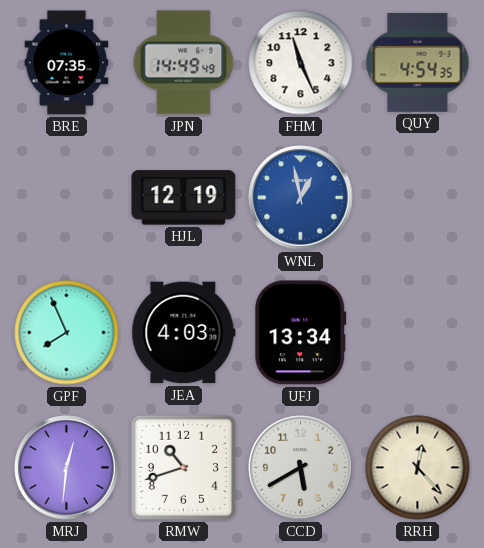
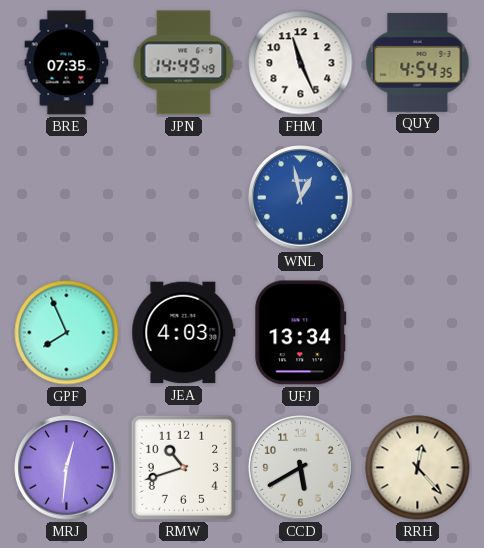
HJL: 12:19 -> none (184, 198)
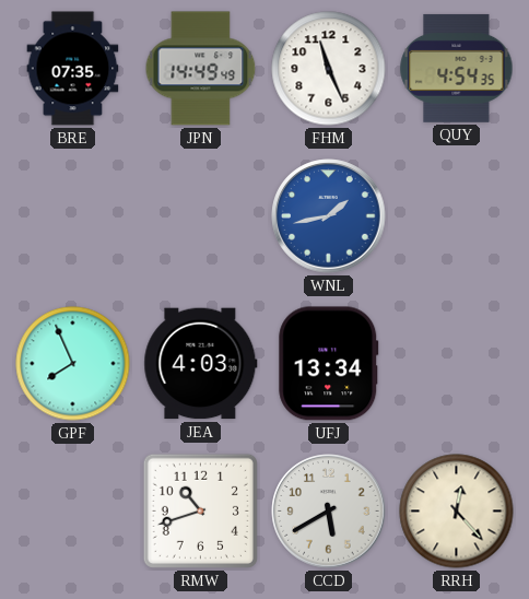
WNL: 12:58 -> 1:43 (329, 216)
MRJ: 12:31 -> none (67, 468)
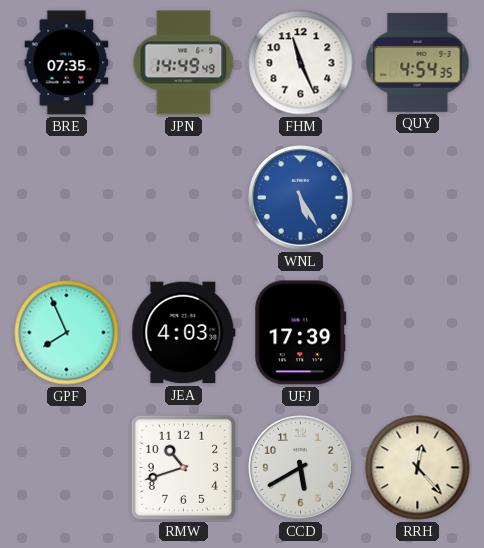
WNL: 1:43 -> 5:25 (301, 198)
UFJ: 13:34 -> 17:39 (301, 333)
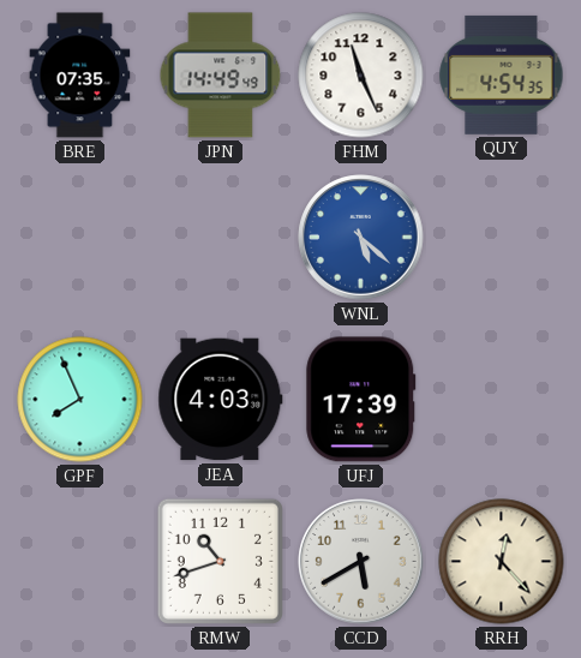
WNL: 5:25 -> 5:22 (361, 238)
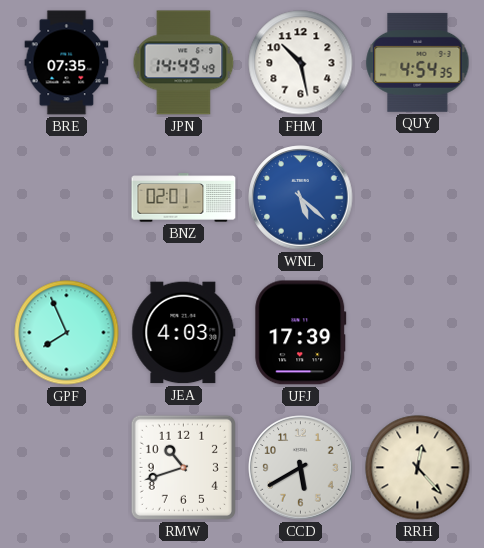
FHM: 11:26 -> 10:28 (301, 63)
BNZ: none -> 02:01 (184, 198)
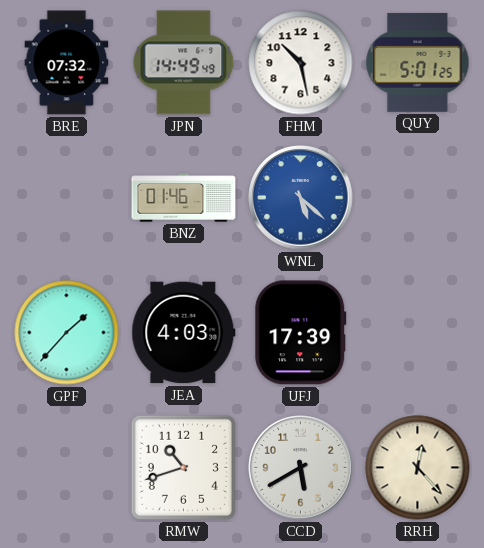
BRE: 07:35 -> 07:32 (67, 63)
QUY: 4:54 -> 5:01 (418, 62)
BNZ: 02:01 -> 01:46 (184, 198)
GPF: 7:56 -> 1:37 (67, 333)
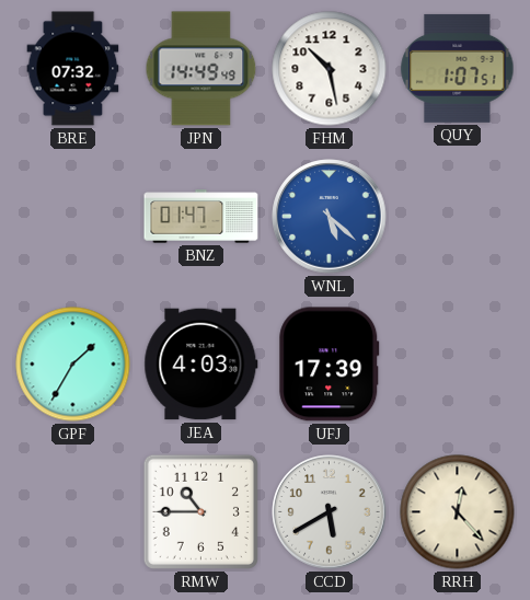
QUY: 5:01 -> 1:07 (458, 68)
BNZ: 01:46 -> 01:47 (201, 217)
GPF: 1:37 -> 1:35 (73, 365)
RMW: 10:42 -> 10:45 (200, 511)
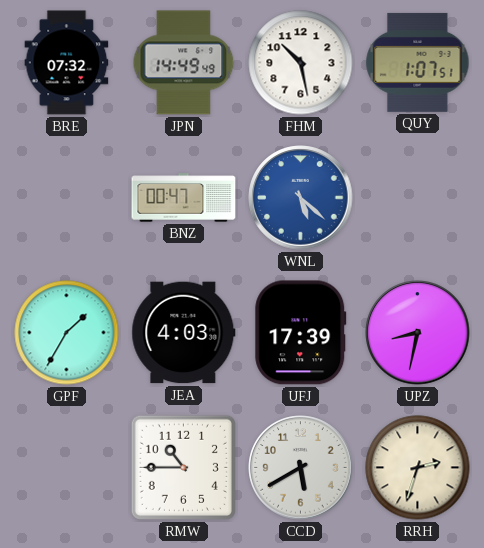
BNZ: 01:47 -> 00:47 (184, 198)
UPZ: none -> 8:32 (418, 333)
RRH: 12:23 -> 2:33 (418, 468)
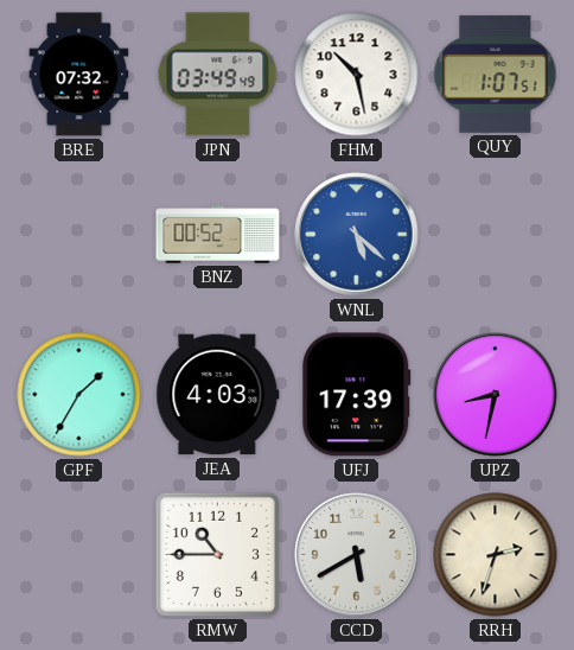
JPN: 14:49 -> 03:49 (218, 75)
BNZ: 00:47 -> 00:52 (218, 235)
